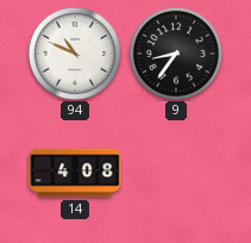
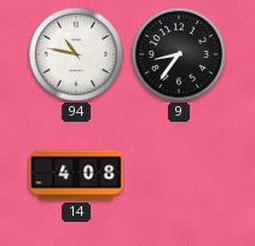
94: 10:49 -> 10:47 (76, 54)
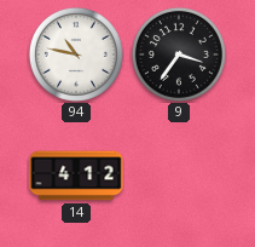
9: 8:36 -> 3:36 (179, 54)
14: 4:08 -> 4:12 (76, 176)
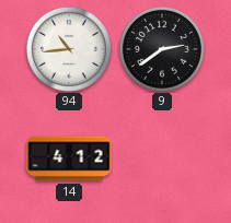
94: 10:47 -> 10:44 (69, 49)
9: 3:36 -> 2:39 (162, 49)
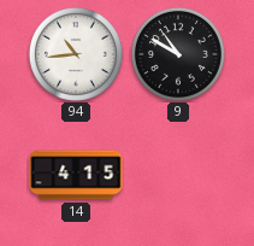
9: 2:39 -> 10:50 (178, 54)
14: 4:12 -> 4:15 (76, 175)
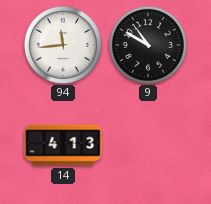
94: 10:44 -> 11:44 (63, 45)
14: 4:15 -> 4:13 (63, 145)
